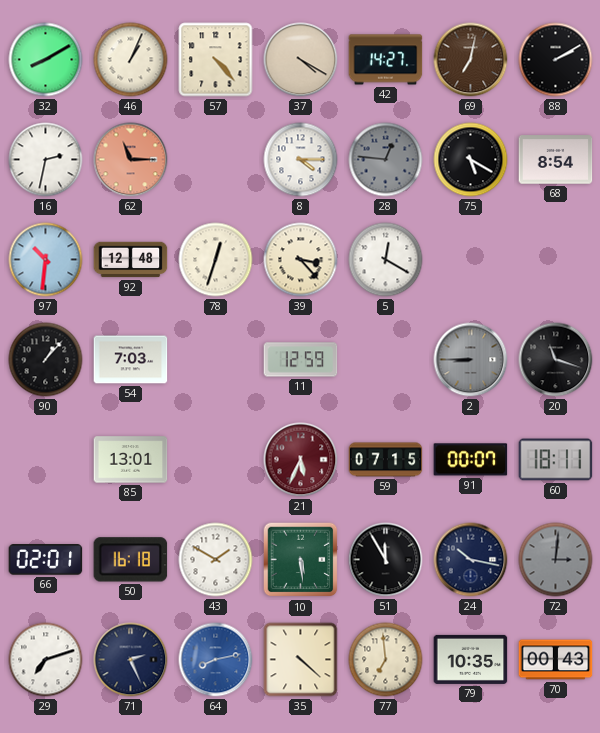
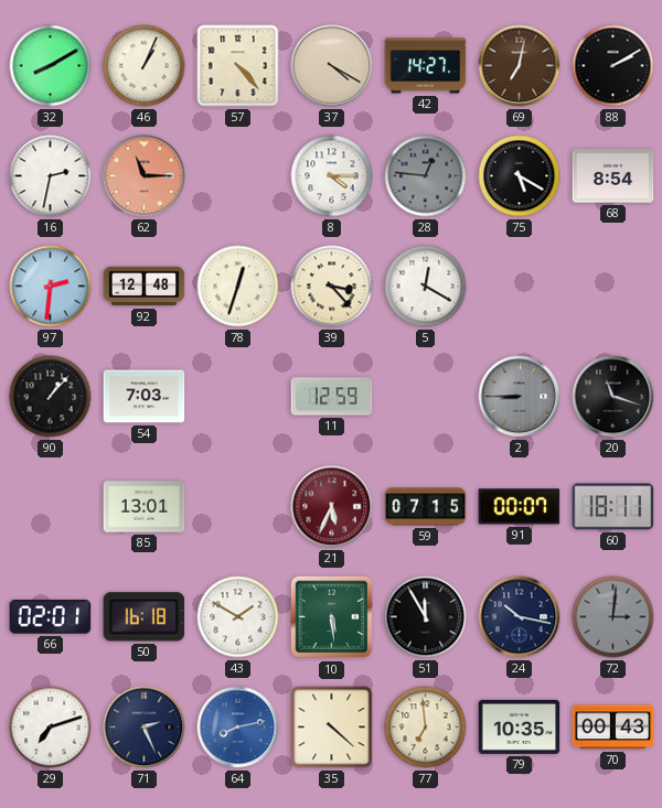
97: 10:31 -> 2:31 (51, 287)
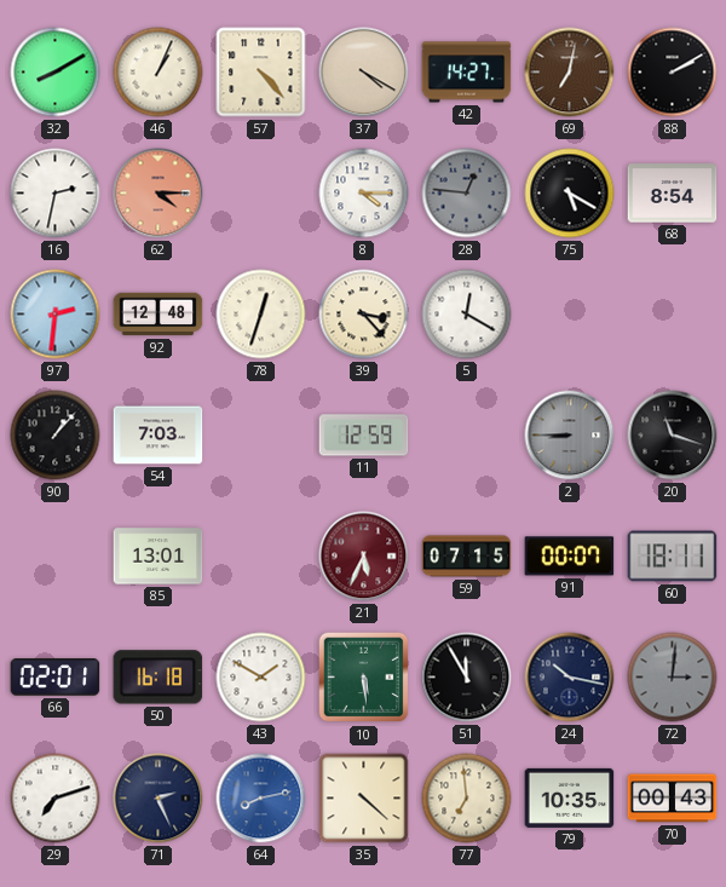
62: 11:15 -> 4:15 (159, 194)
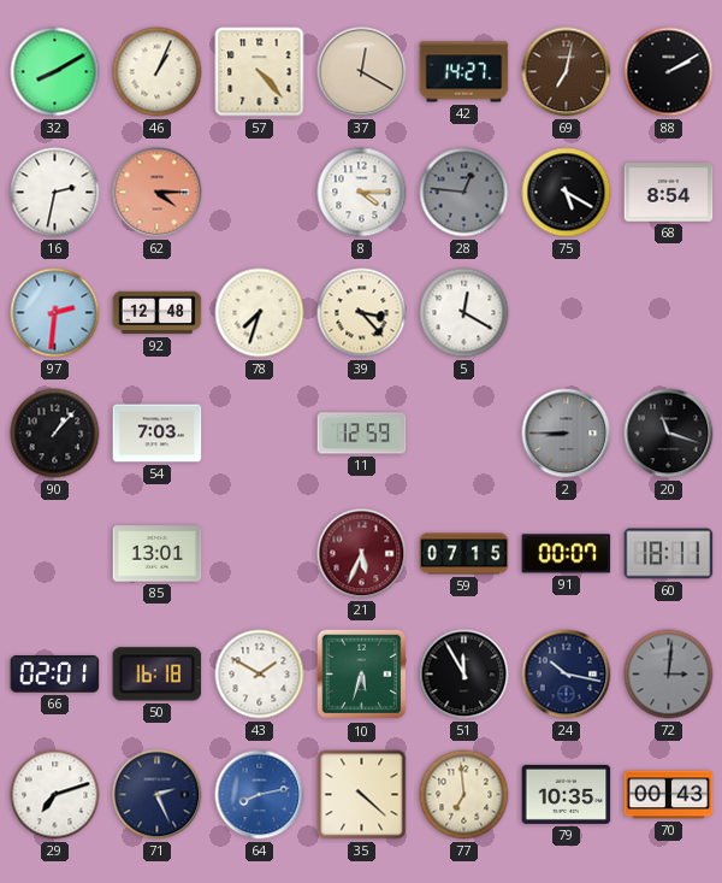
37: 4:20 -> 12:20 (362, 72)
78: 12:33 -> 7:33 (260, 313)
10: 5:29 -> 5:33 (362, 675)
